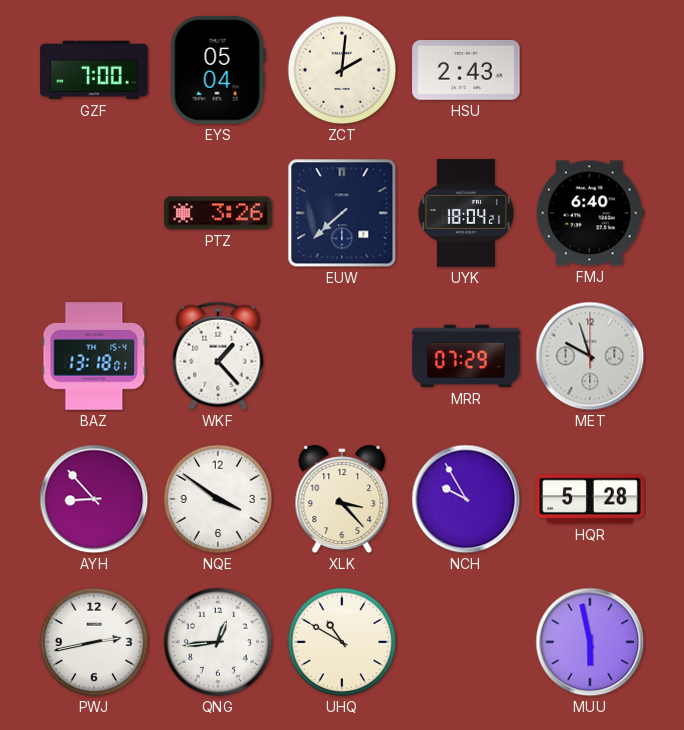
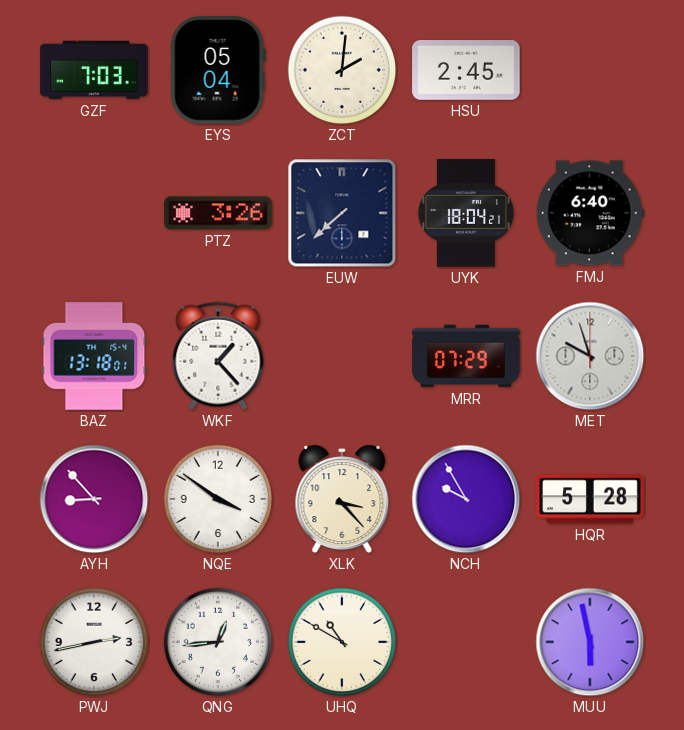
GZF: 7:00 -> 7:03 (94, 70)
HSU: 2:43 -> 2:45 (466, 71)
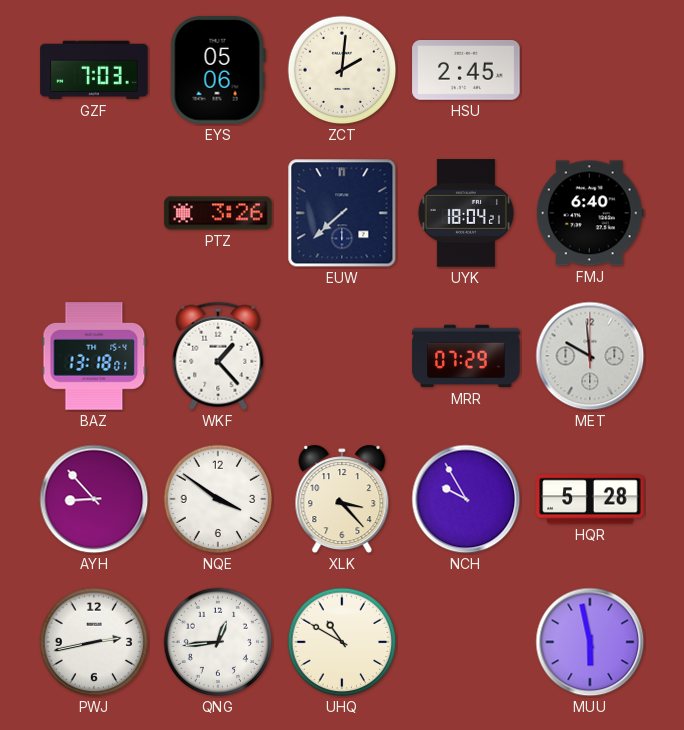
EYS: 05:04 -> 05:06 (218, 70)
MET: 9:57 -> 9:59 (590, 356)
